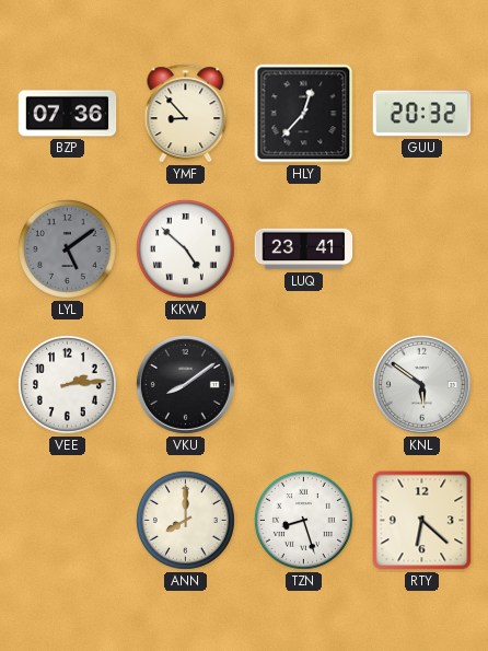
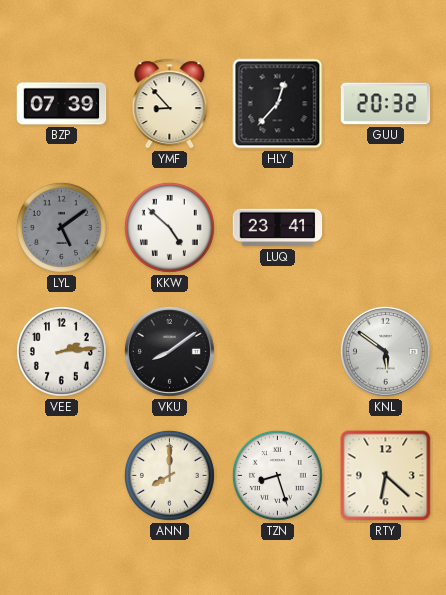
BZP: 07:36 -> 07:39 (62, 104)
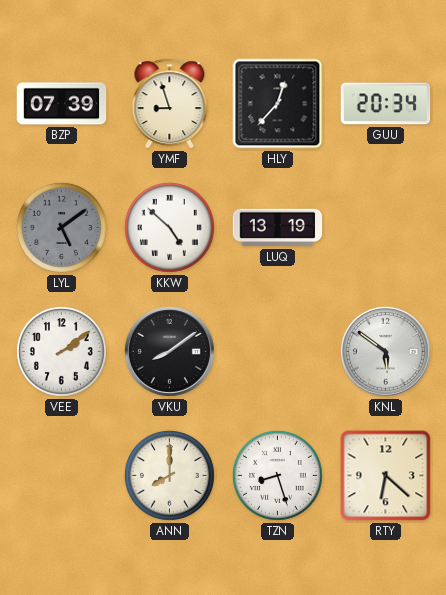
YMF: 8:53 -> 8:57 (170, 104)
GUU: 20:32 -> 20:34 (386, 104)
LUQ: 23:41 -> 13:19 (278, 228)
VEE: 2:14 -> 2:09 (61, 351)
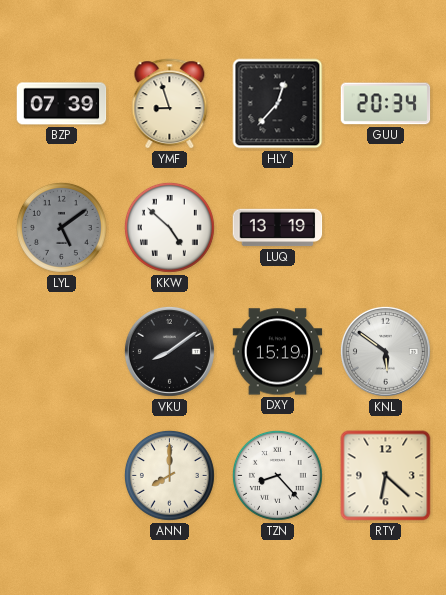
VEE: 2:09 -> none (61, 351)
DXY: none -> 15:19 (278, 352)
TZN: 8:27 -> 8:23 (277, 475)
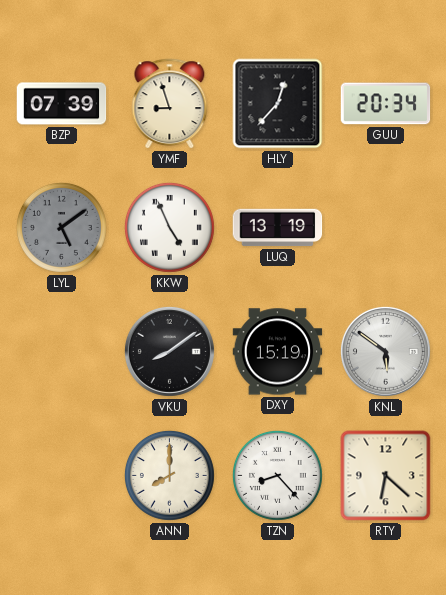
KKW: 4:52 -> 4:56 (169, 227)
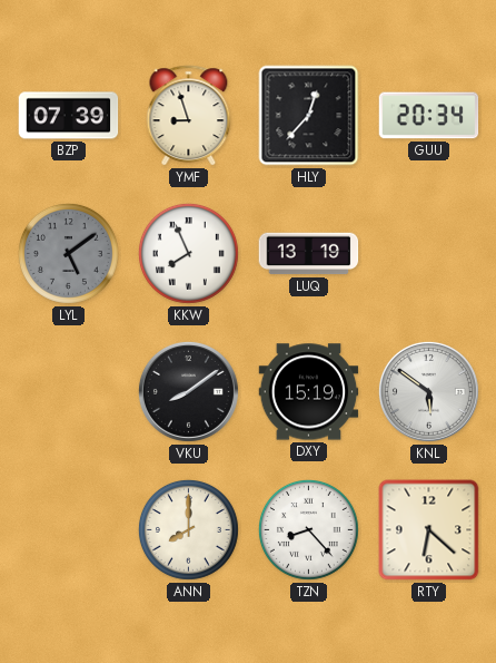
KKW: 4:56 -> 7:56 (188, 253)
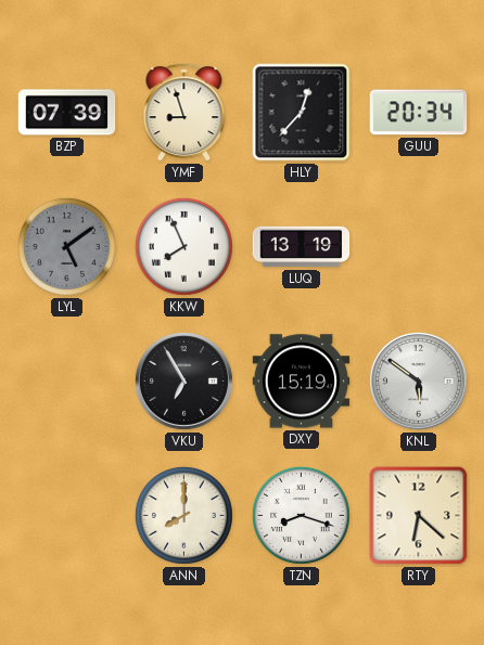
VKU: 8:09 -> 6:55 (183, 380)
TZN: 8:23 -> 8:18 (301, 515)
